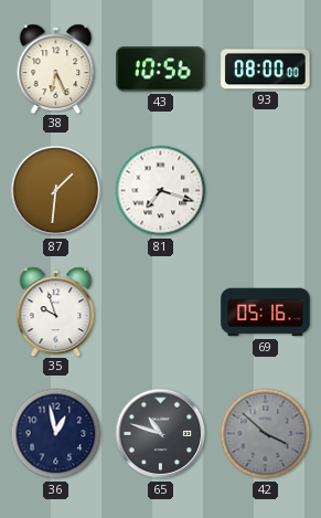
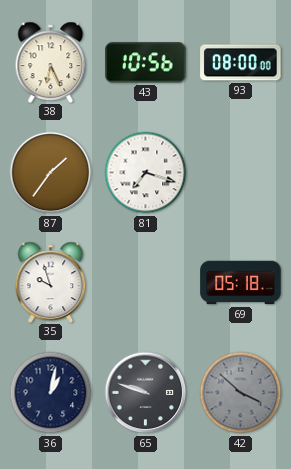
87: 1:31 -> 1:36 (51, 173)
69: 05:16 -> 05:18 (241, 283)
36: 12:58 -> 1:02 (51, 393)
65: 10:48 -> 9:48 (146, 393)
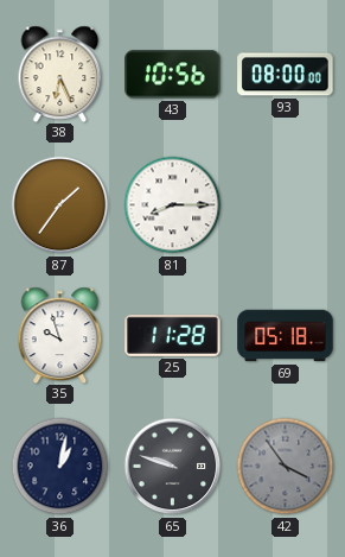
81: 7:18 -> 8:15 (173, 205)
25: none -> 11:28 (173, 335)
42: 3:52 -> 3:54 (286, 467)
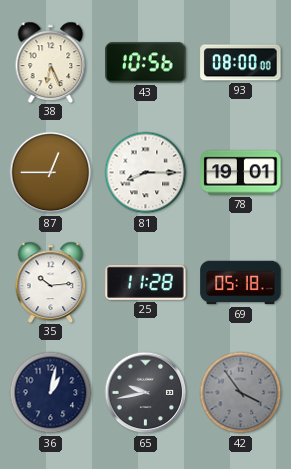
87: 1:36 -> 12:45 (51, 173)
78: none -> 19:01 (241, 173)
35: 9:57 -> 10:14 (51, 282)
65: 9:48 -> 9:43 (146, 393)
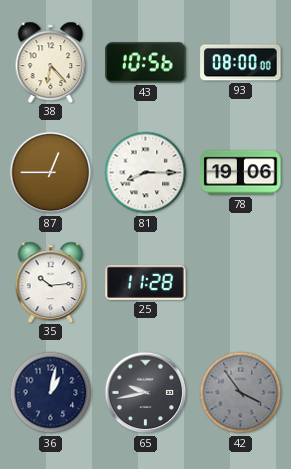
38: 6:26 -> 6:23 (51, 62)
78: 19:01 -> 19:06 (241, 173)
69: 05:18 -> none (241, 283)
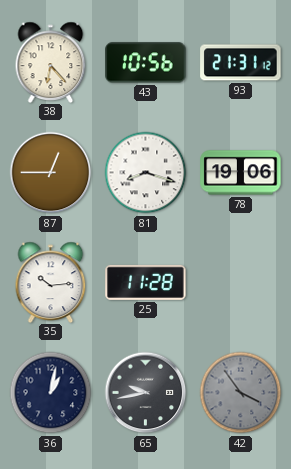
93: 08:00 -> 21:31 (241, 63)
81: 8:15 -> 8:18 (146, 173)
